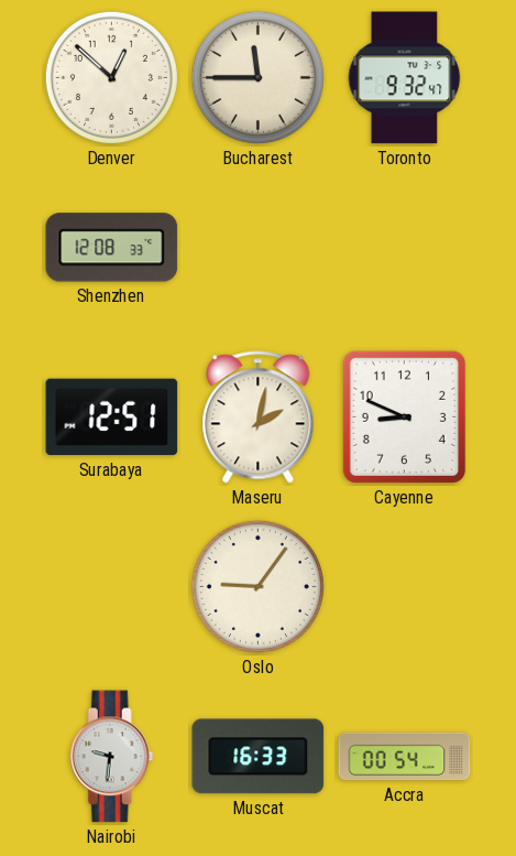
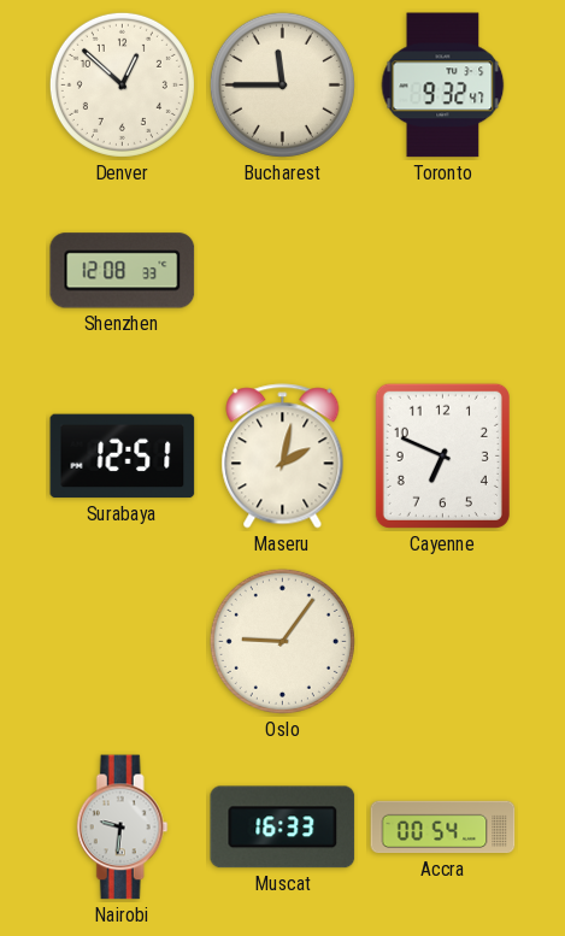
Cayenne: 8:49 -> 6:49 (442, 455)
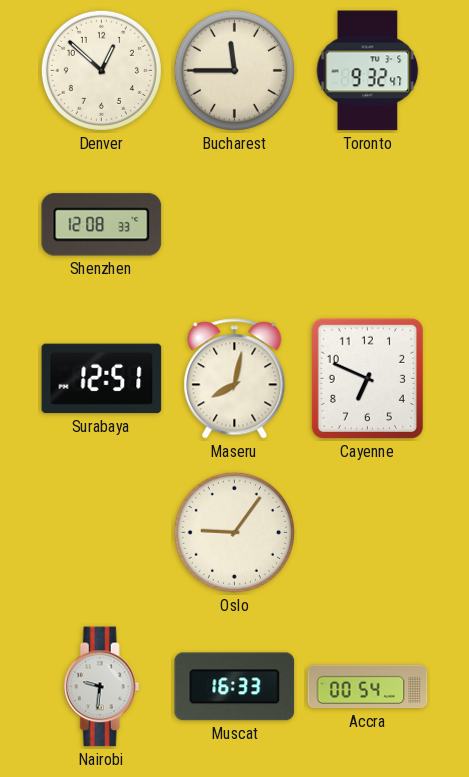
Maseru: 2:02 -> 8:02 (235, 379)
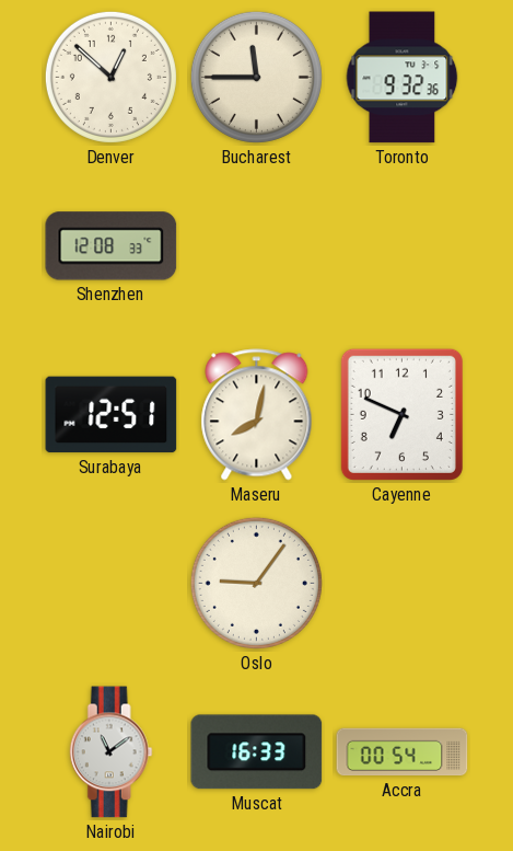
Toronto: 9:32:47 -> 9:32:36 (403, 78)
Nairobi: 9:31 -> 11:09 (110, 752)
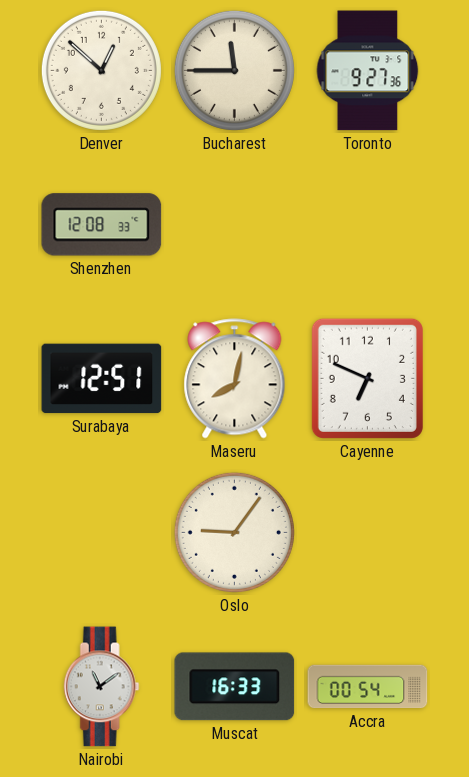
Toronto: 9:32 -> 9:27 (368, 71)
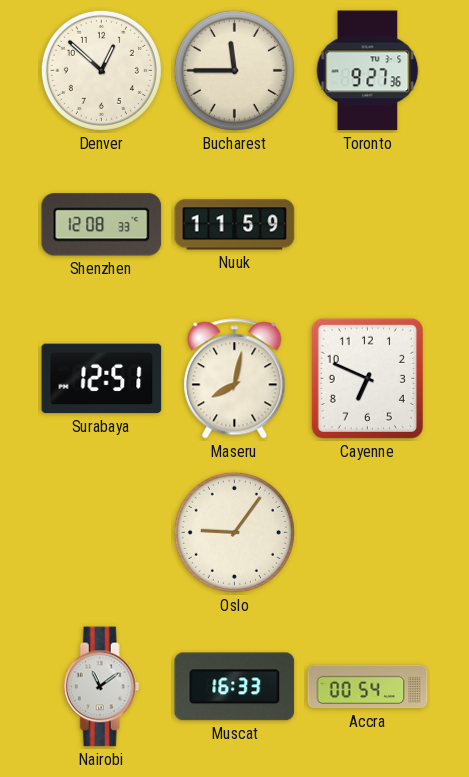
Nuuk: none -> 11:59 (235, 225)
